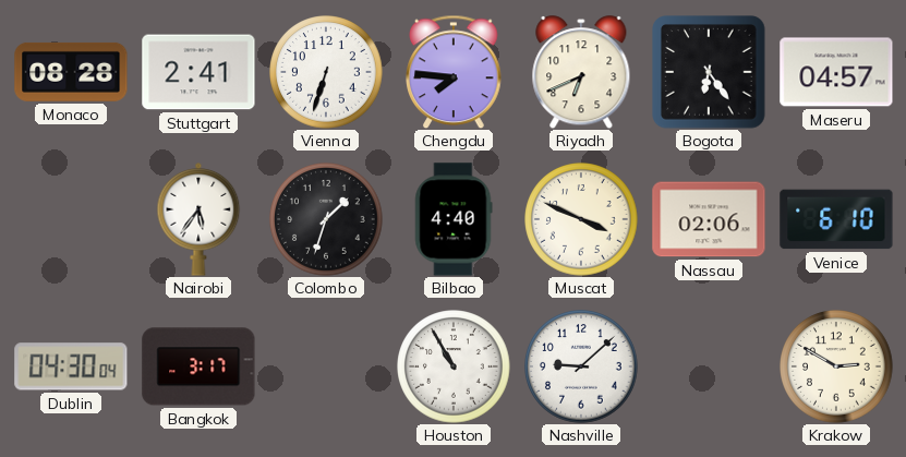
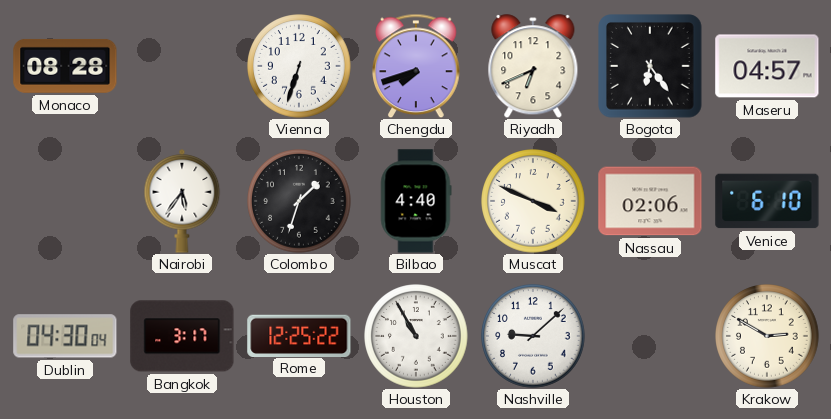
Stuttgart: 2:41 -> none (198, 72)
Chengdu: 7:46 -> 7:42 (416, 66)
Rome: none -> 12:25 (299, 335)
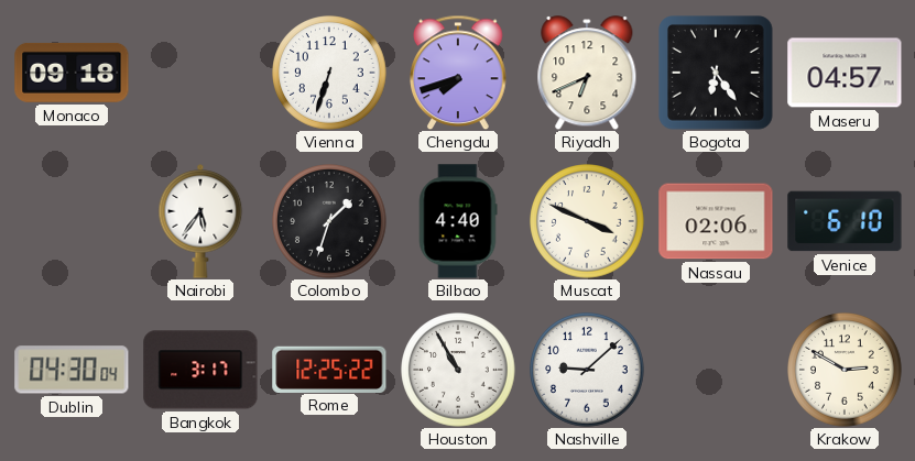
Monaco: 08:28 -> 09:18 (72, 73)
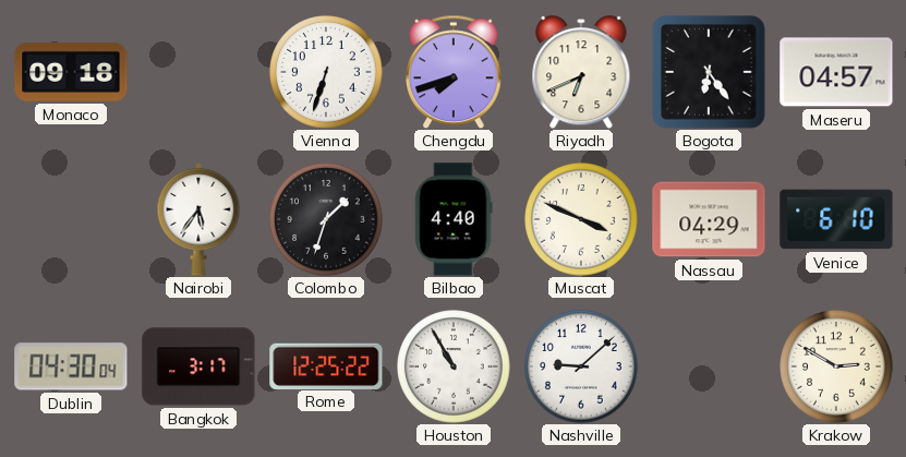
Nassau: 02:06 -> 04:29 (709, 219)
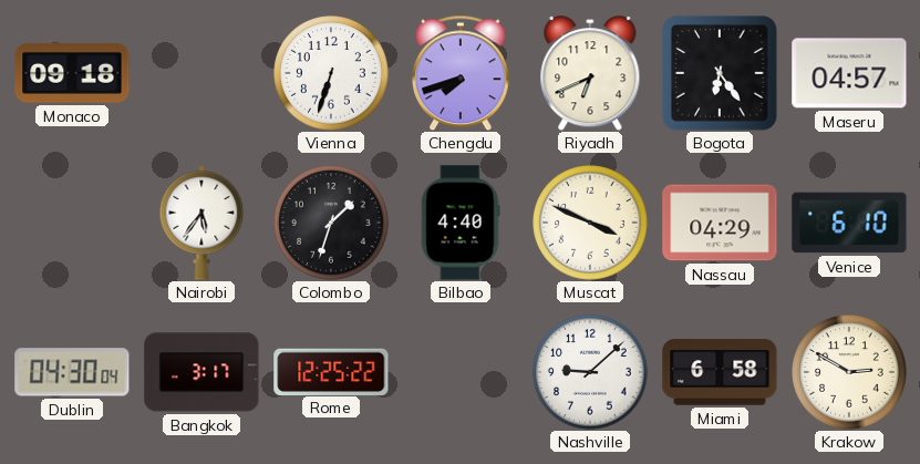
Houston: 10:55 -> none (454, 366)
Miami: none -> 6:58 (720, 372)
